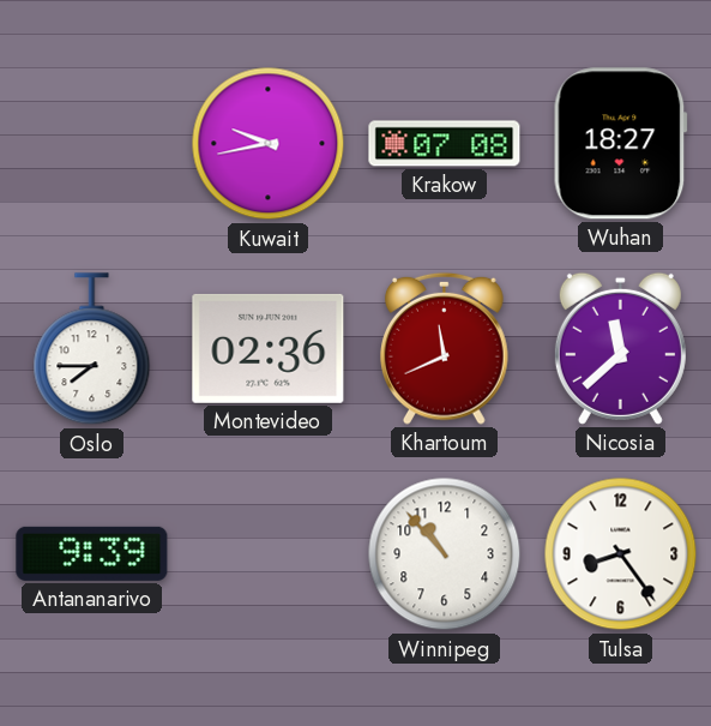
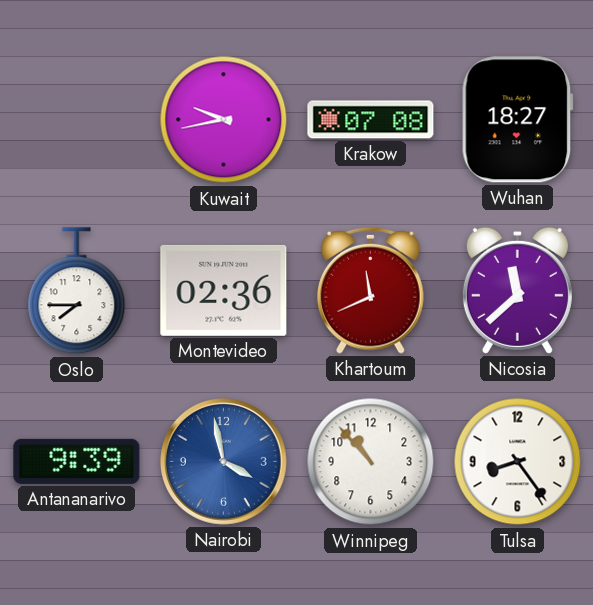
Nairobi: none -> 3:58 (224, 462)
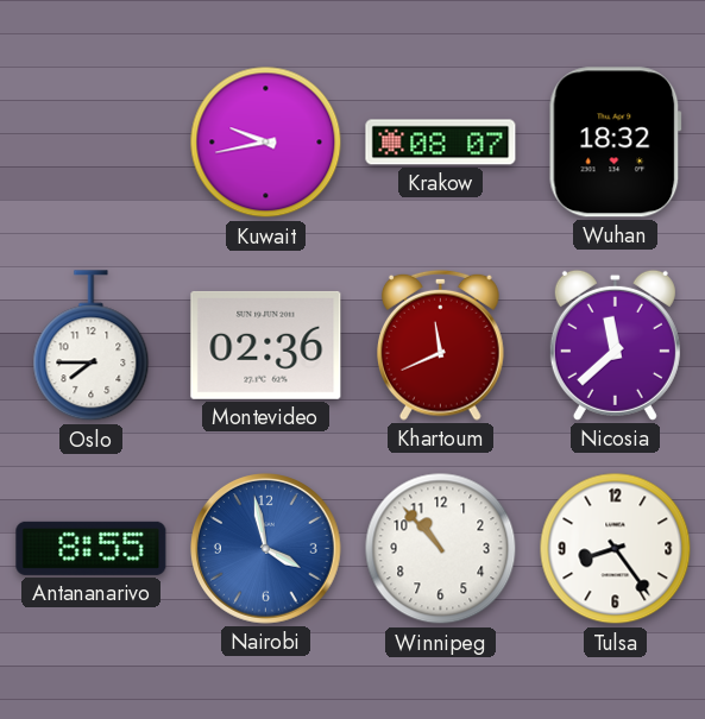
Krakow: 07:08 -> 08:07 (441, 143)
Wuhan: 18:27 -> 18:32 (615, 143)
Antananarivo: 9:39 -> 8:55 (92, 548)
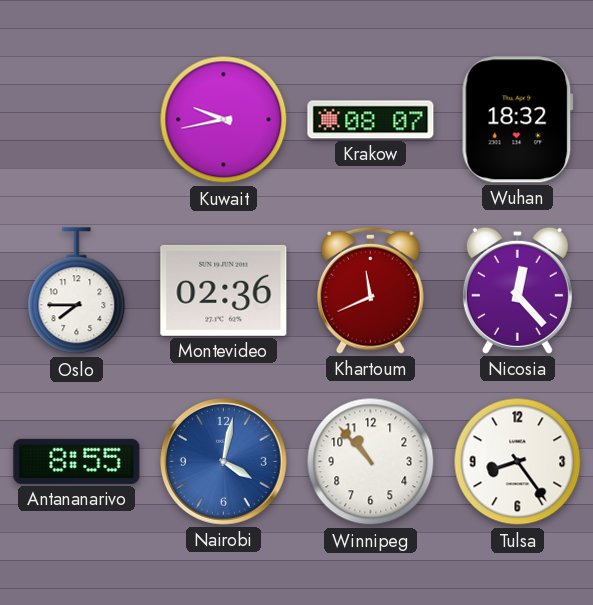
Nicosia: 11:38 -> 12:23 (517, 290)
Nairobi: 3:58 -> 4:02 (224, 462)
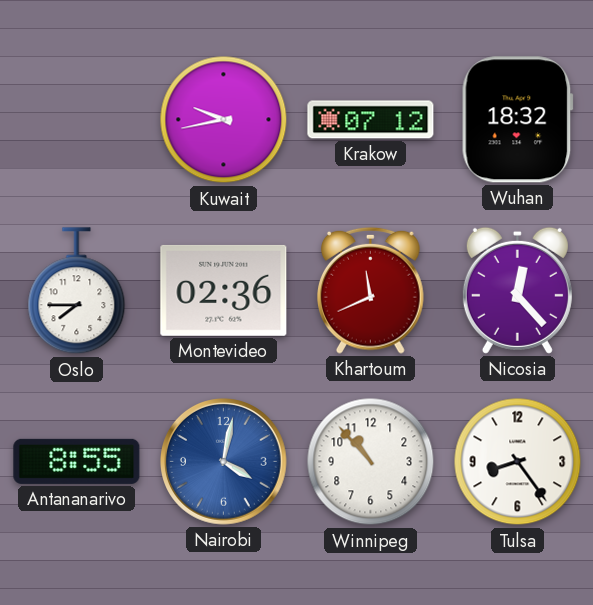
Krakow: 08:07 -> 07:12 (371, 120)
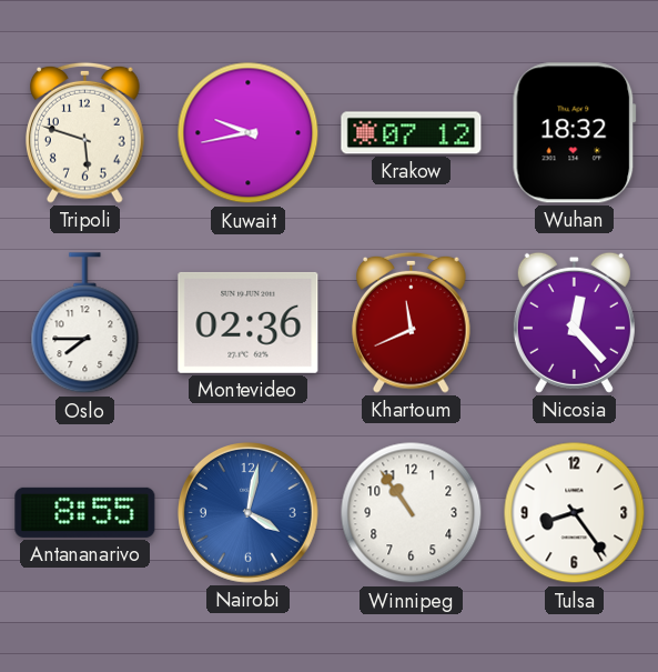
Tripoli: none -> 5:48 (85, 132)
Winnipeg: 10:53 -> 10:54 (412, 513)
